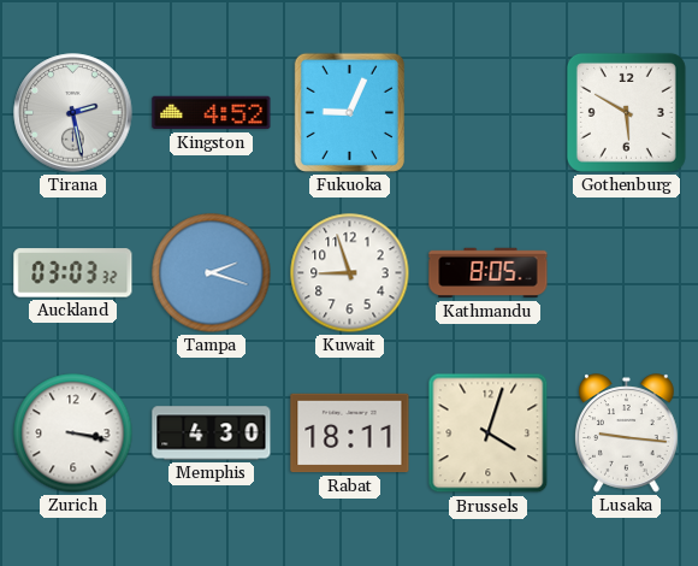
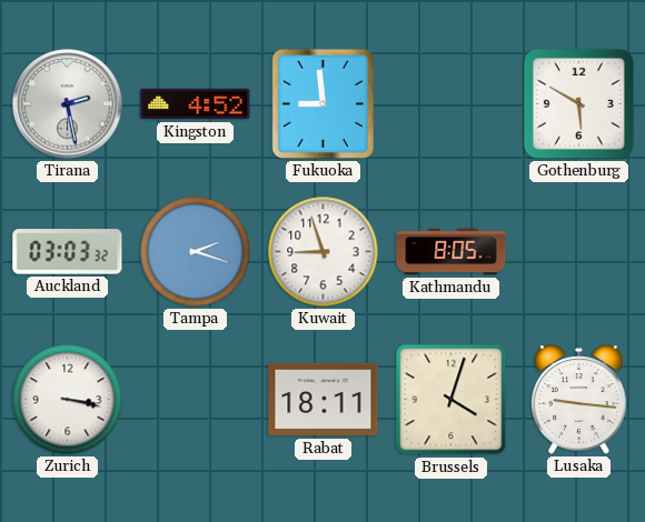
Fukuoka: 9:04 -> 8:59 (322, 103)
Memphis: 4:30 -> none (212, 434)
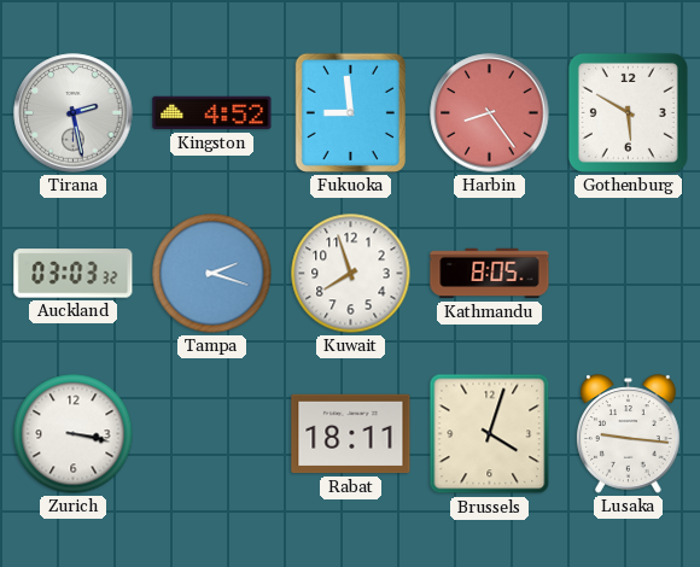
Harbin: none -> 8:24 (490, 113)
Kuwait: 8:57 -> 7:57 (351, 274)
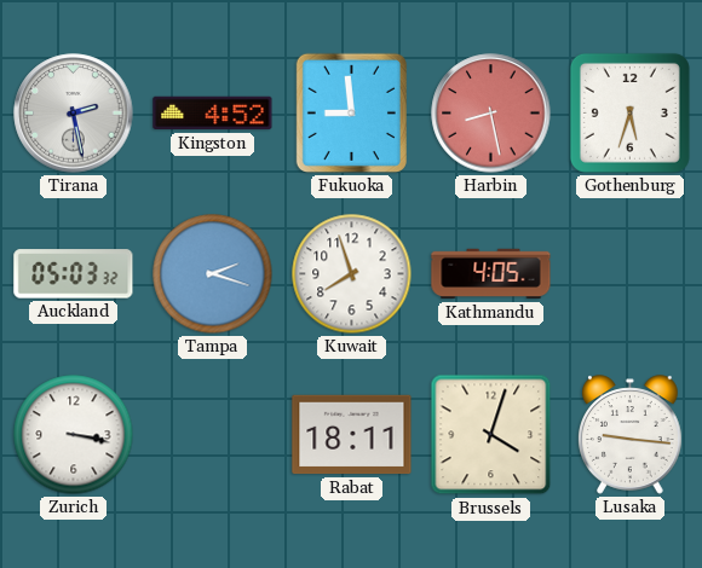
Harbin: 8:24 -> 8:28 (491, 114)
Gothenburg: 5:50 -> 5:33 (629, 112)
Auckland: 03:03 -> 05:03 (74, 274)
Kathmandu: 8:05 -> 4:05 (491, 274)
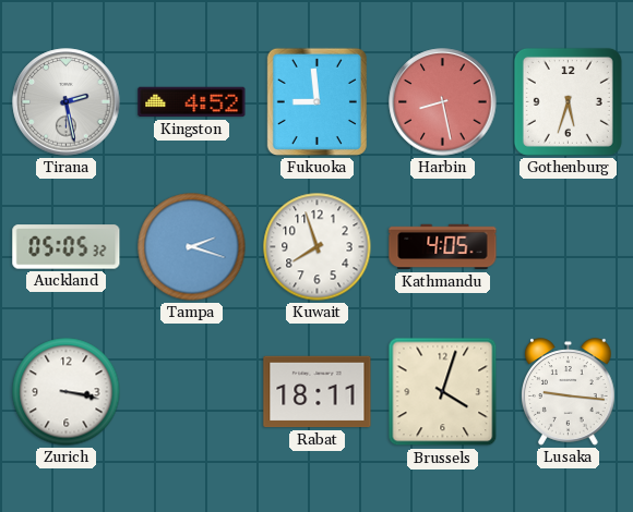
Auckland: 05:03 -> 05:05 (67, 247)
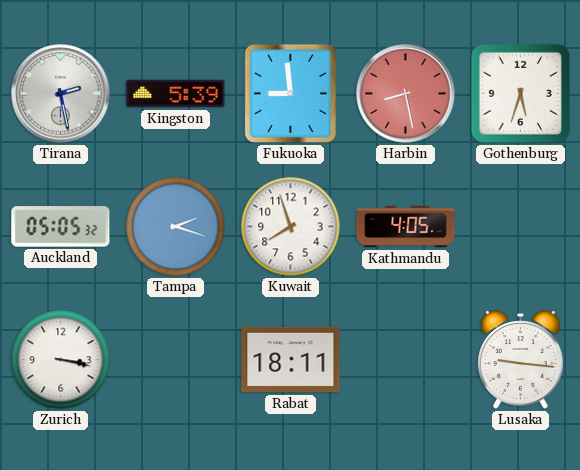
Kingston: 4:52 -> 5:39 (176, 94)
Brussels: 4:03 -> none (443, 392)
